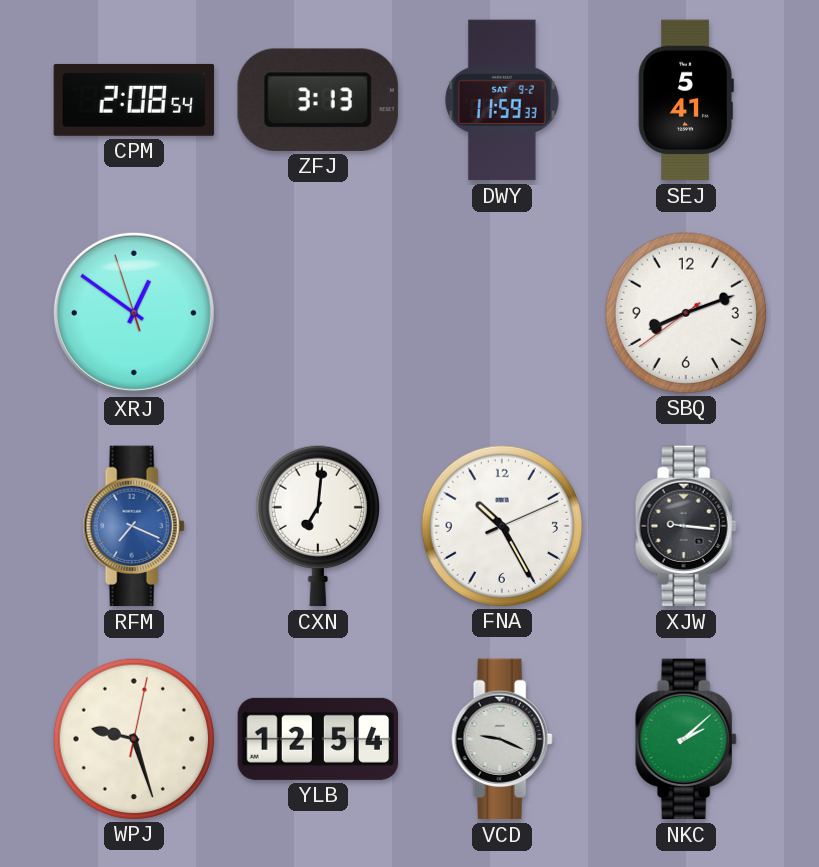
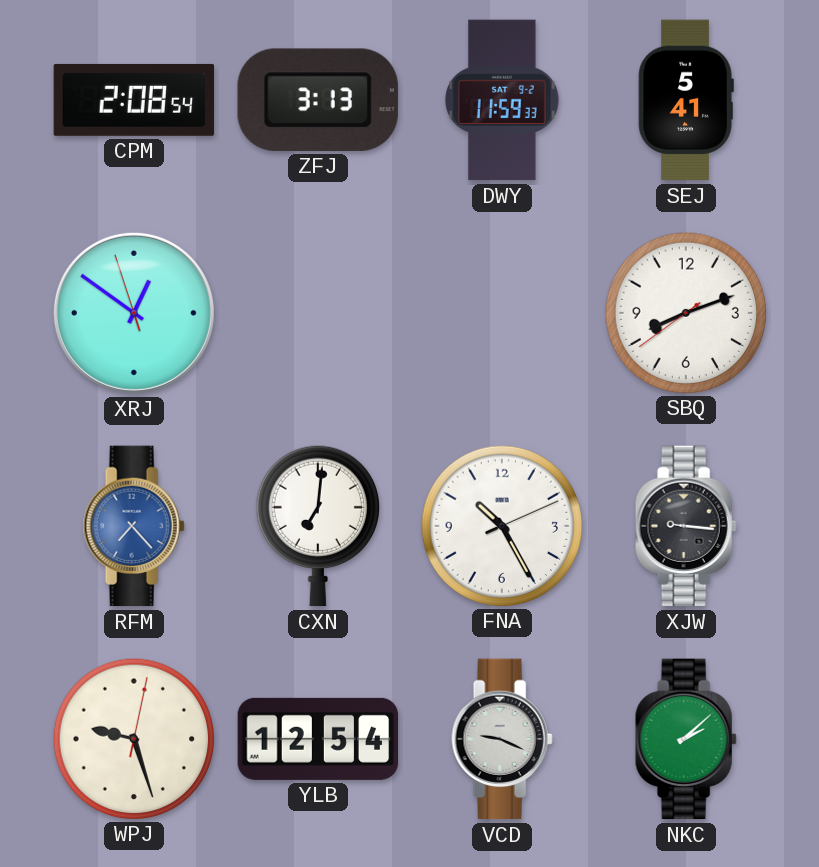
RFM: 7:19 -> 7:23 (134, 526)
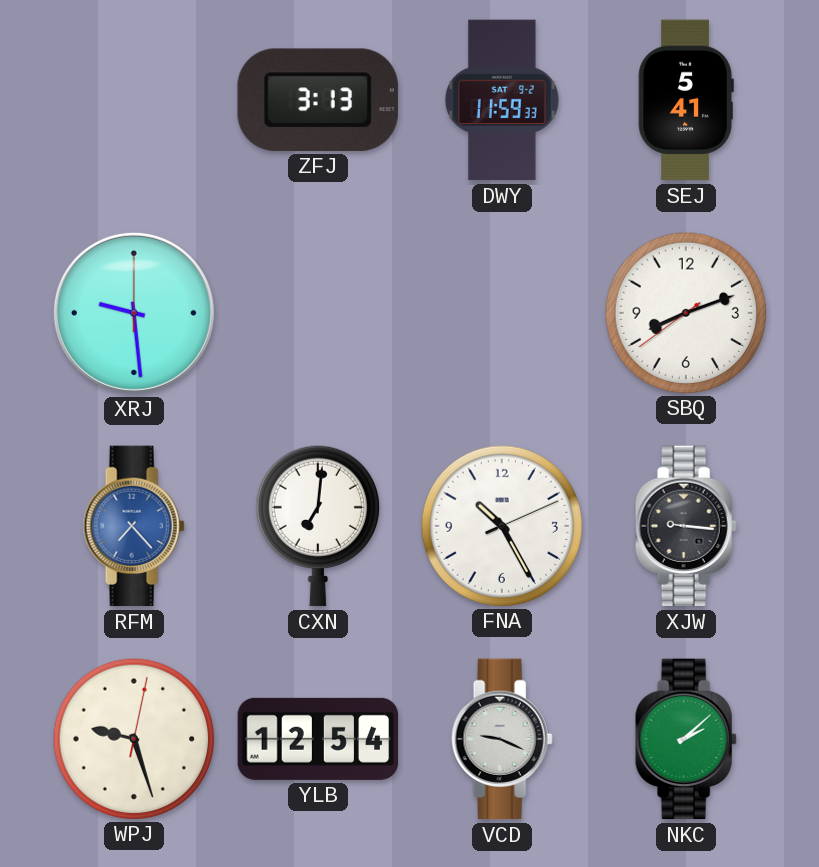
CPM: 2:08 -> none (134, 100)
XRJ: 12:50 -> 9:29 (134, 313)
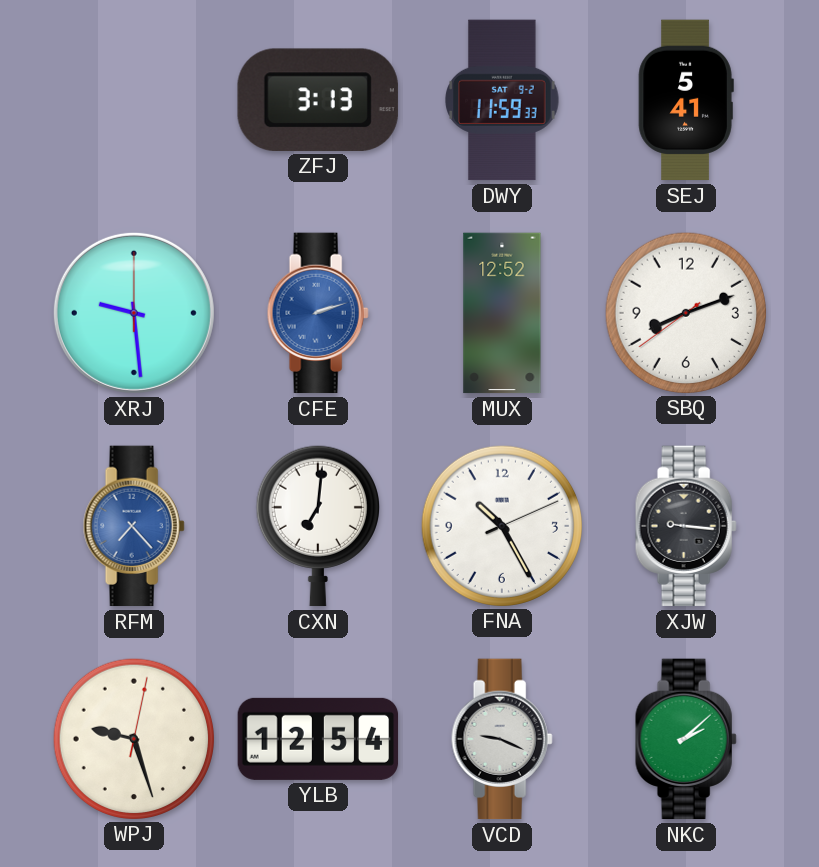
CFE: none -> 2:12 (318, 313)
MUX: none -> 12:52 (502, 313)
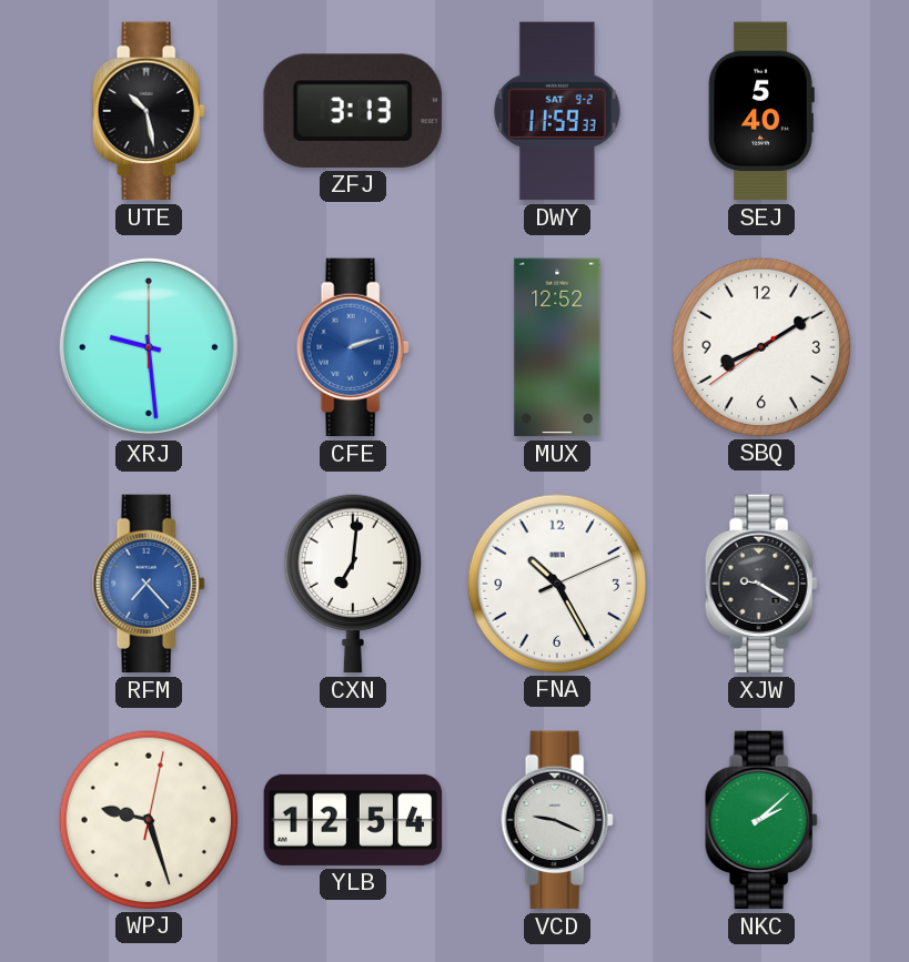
UTE: none -> 10:28 (149, 111)
SEJ: 5:41 -> 5:40 (761, 111)
SBQ: 8:11 -> 8:09 (760, 346)
XJW: 9:16 -> 9:20 (761, 584)
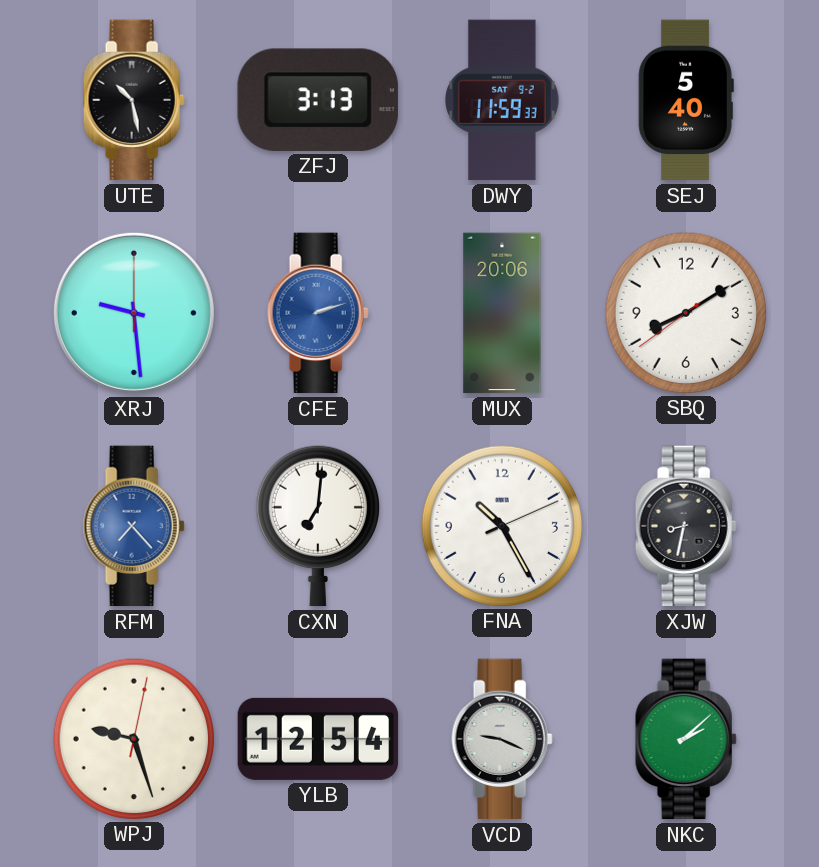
MUX: 12:52 -> 20:06 (502, 313)
XJW: 9:20 -> 8:32 (686, 526)
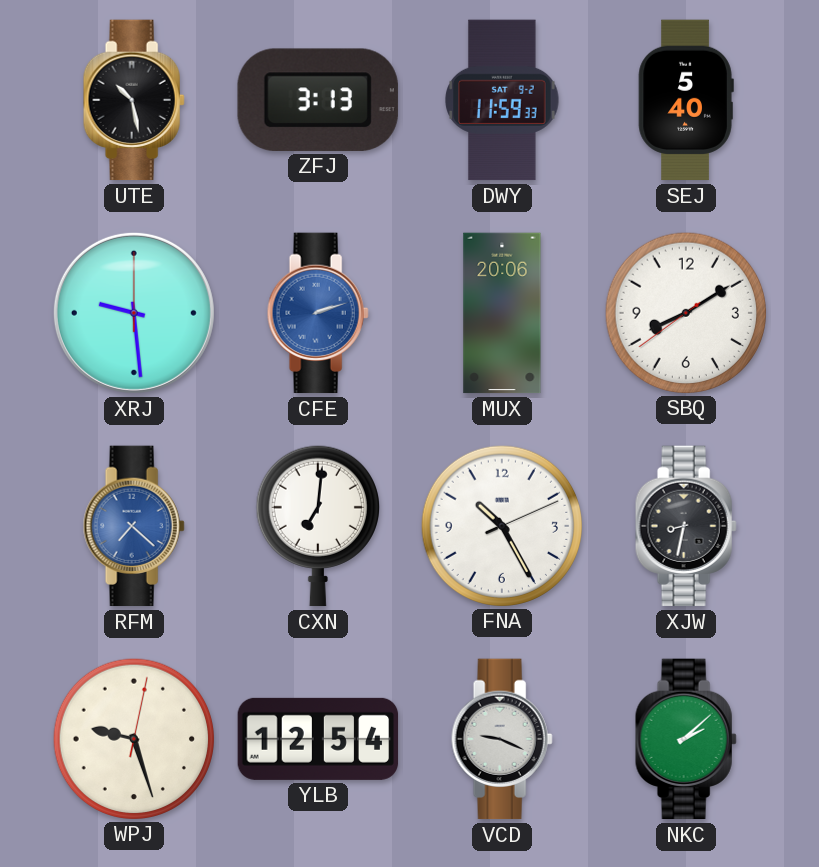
RFM: 7:23 -> 7:22 (134, 526)
